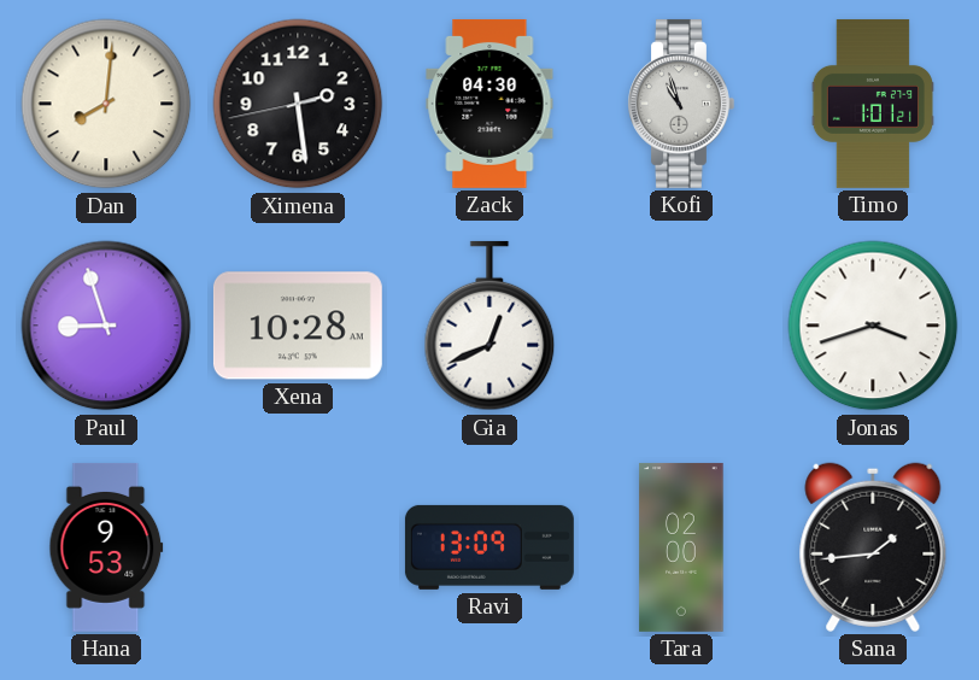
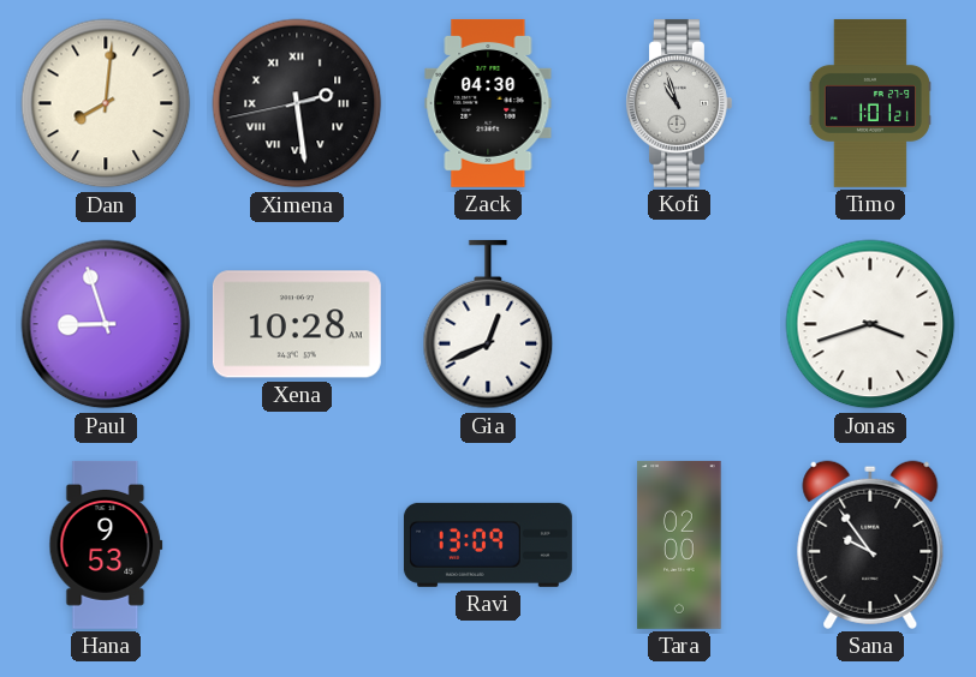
Ximena numerals: Arabic -> Roman (297, 103)
Sana: 1:44 -> 9:54 (870, 545)
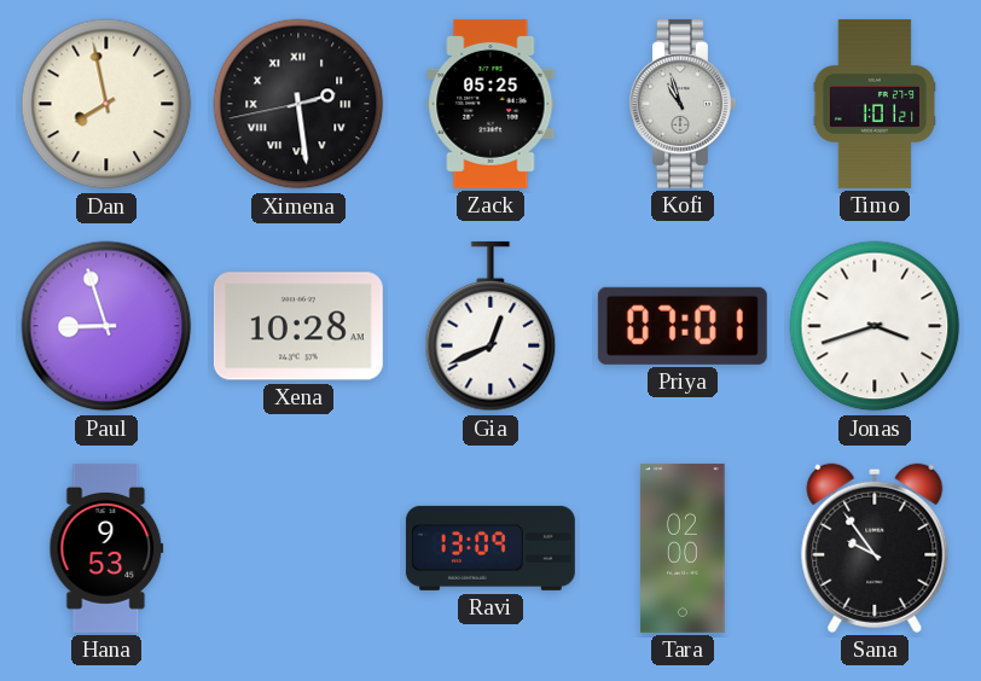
Dan: 8:01 -> 7:58 (106, 104)
Zack: 04:30 -> 05:25 (490, 104)
Priya: none -> 07:01 (683, 326)
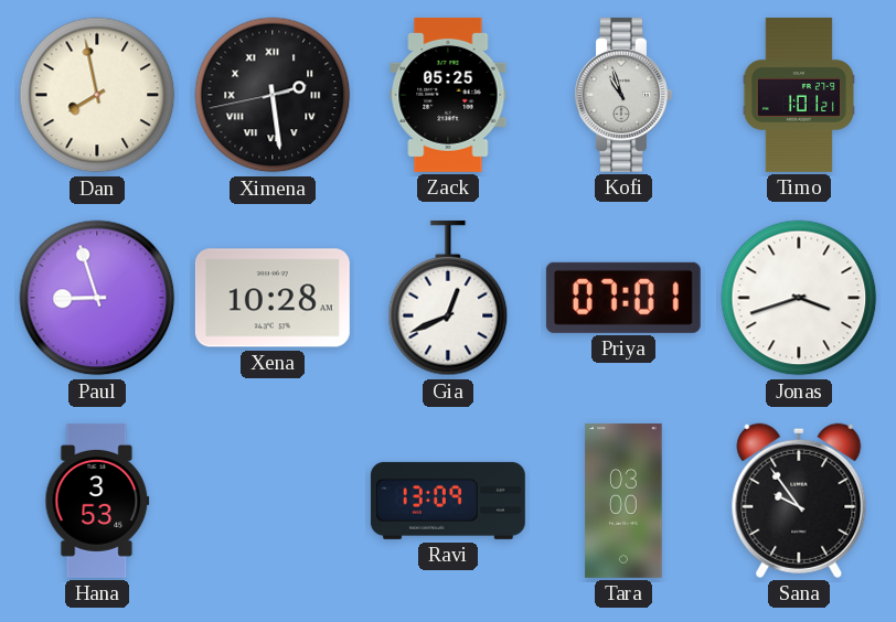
Hana: 9:53 -> 3:53 (97, 501)
Tara: 02:00 -> 03:00 (623, 501)
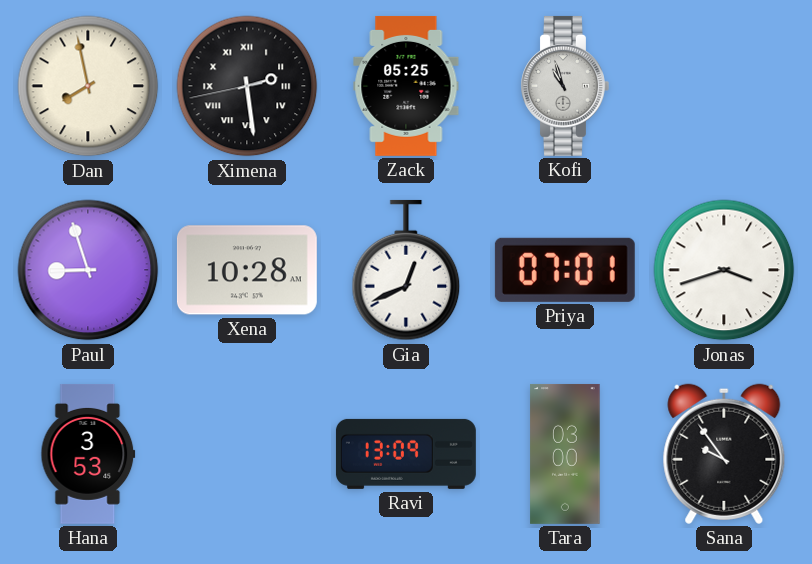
Timo: 1:01 -> none (799, 95)
